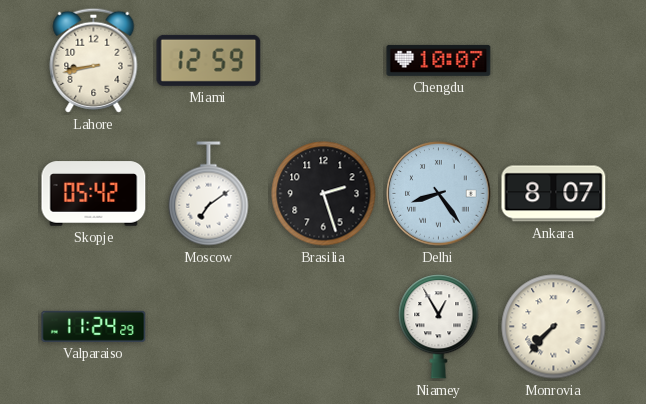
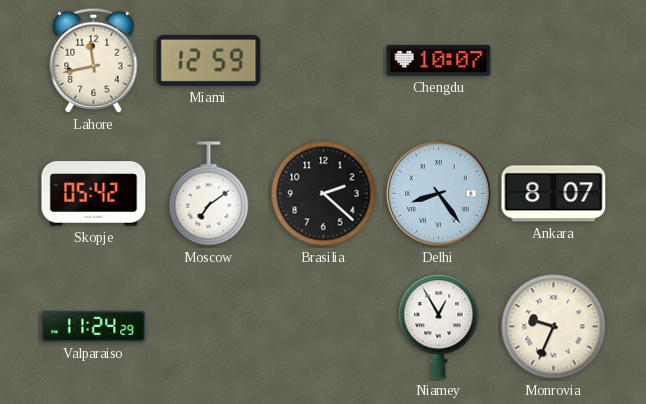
Lahore: 8:43 -> 11:43 (94, 60)
Brasilia: 2:27 -> 2:22 (324, 194)
Monrovia: 7:37 -> 9:34 (554, 327)
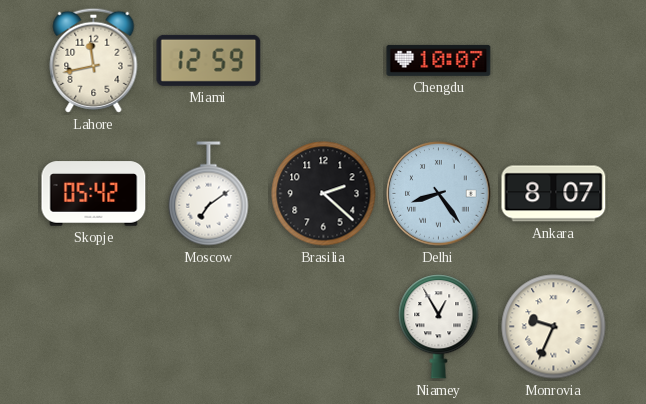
Valparaiso: 11:24 -> none (94, 326)
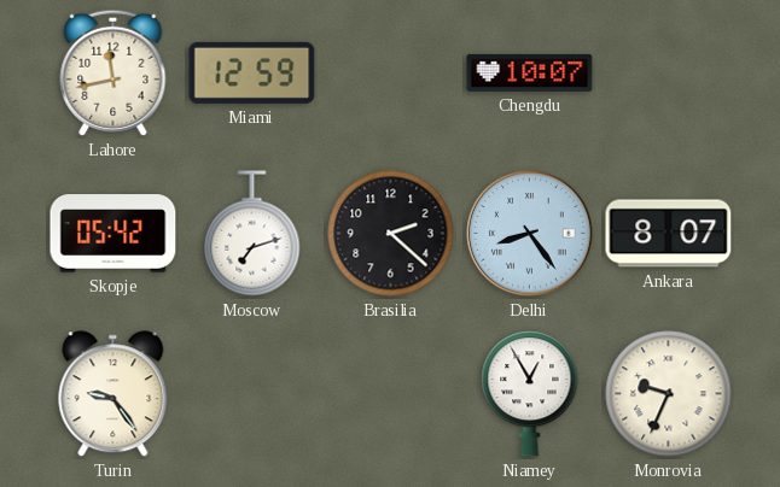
Moscow: 7:09 -> 7:12 (252, 234)
Turin: none -> 9:24 (113, 394)
